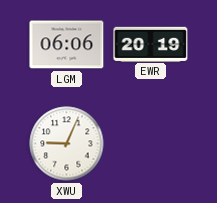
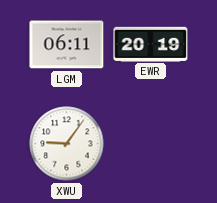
LGM: 06:06 -> 06:11 (67, 45)
XWU: 9:04 -> 9:06 (67, 144)
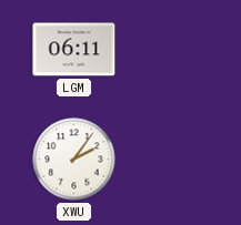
EWR: 20:19 -> none (151, 44)
XWU: 9:06 -> 2:06 (74, 160)
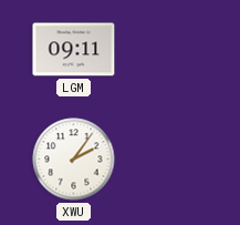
LGM: 06:11 -> 09:11 (74, 50)
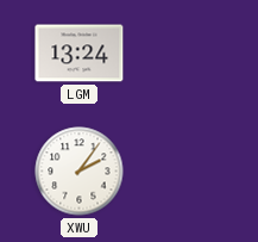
LGM: 09:11 -> 13:24 (80, 54)
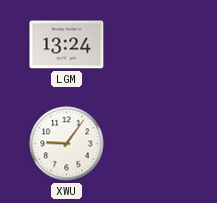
XWU: 2:06 -> 9:06 (67, 144)
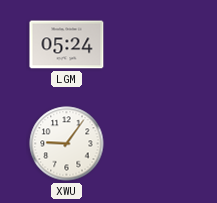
LGM: 13:24 -> 05:24 (67, 45)
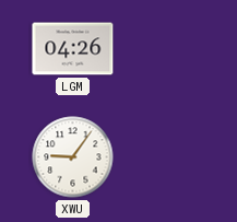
LGM: 05:24 -> 04:26 (73, 49)
